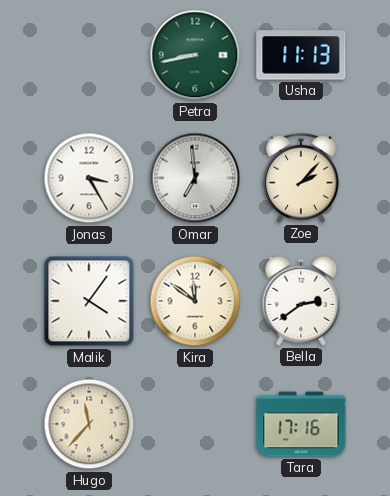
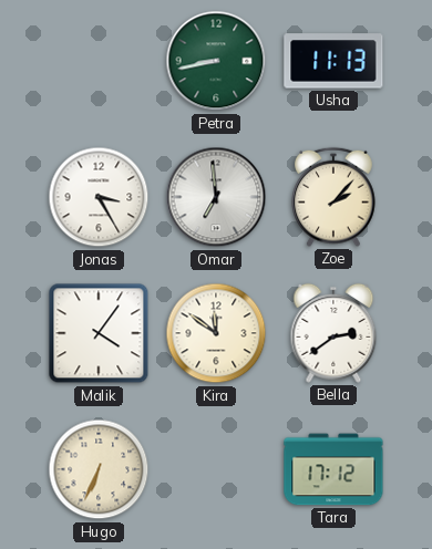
Hugo: 11:37 -> 6:34 (99, 469)
Tara: 17:16 -> 17:12 (333, 469)
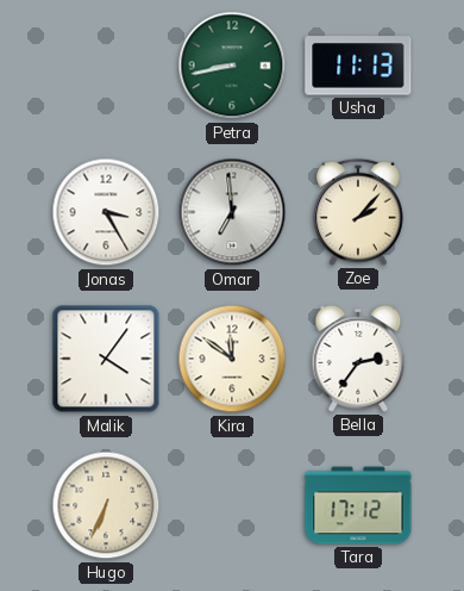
Bella: 2:39 -> 2:36 (358, 359)
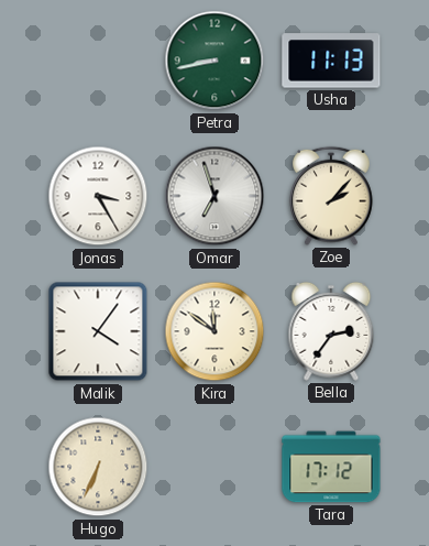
Omar: 6:59 -> 6:57 (215, 196)
